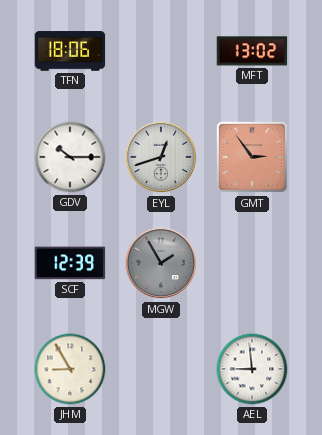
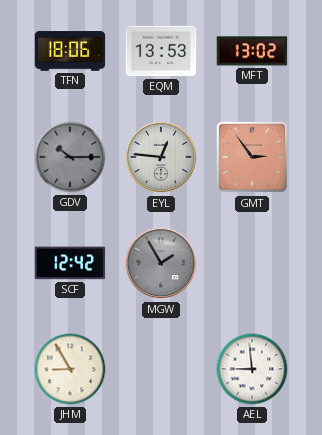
EQM: none -> 13:53 (161, 51)
GDV dial: white -> grey (70, 157)
EYL: 12:42 -> 12:46 (161, 157)
SCF: 12:39 -> 12:42 (70, 263)
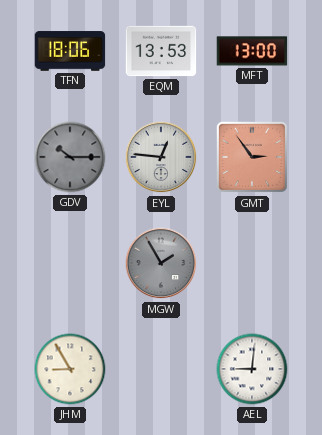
MFT: 13:02 -> 13:00 (252, 51)
SCF: 12:42 -> none (70, 263)
AEL: 8:59 -> 9:01 (252, 369)
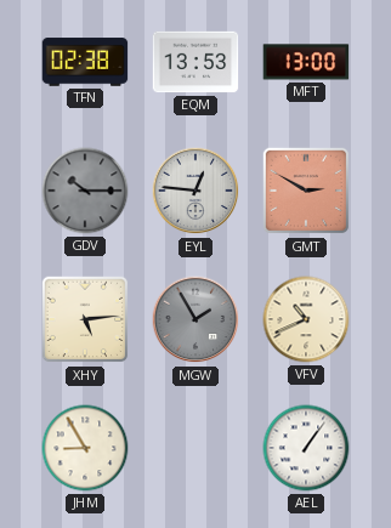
TFN: 18:06 -> 02:38 (85, 62)
GMT: 2:54 -> 2:50 (306, 191)
XHY: none -> 5:14 (85, 319)
VFV: none -> 10:41 (306, 319)
AEL: 9:01 -> 1:06 (306, 448)
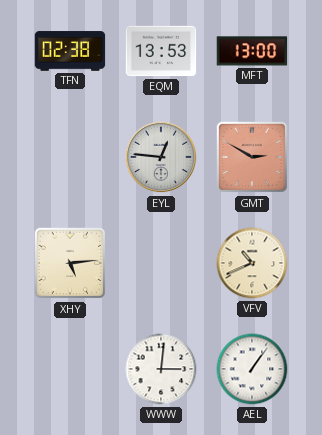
GDV: 10:15 -> none (85, 191)
MGW: 1:55 -> none (195, 319)
JHM: 8:55 -> none (85, 448)
WWW: none -> 3:01 (161, 369)
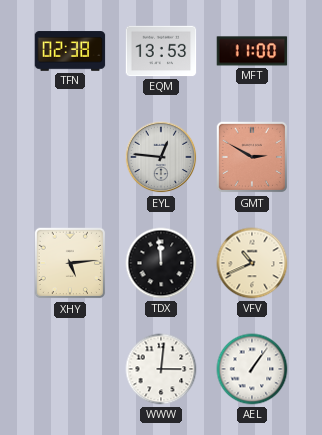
MFT: 13:00 -> 11:00 (252, 51)
TDX: none -> 11:59 (161, 263)
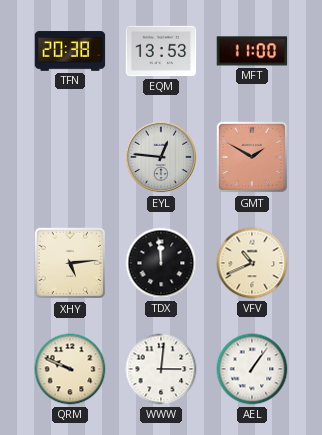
TFN: 02:38 -> 20:38 (70, 51)
GMT: 2:50 -> 1:50 (252, 157)
QRM: none -> 9:49 (70, 369)
